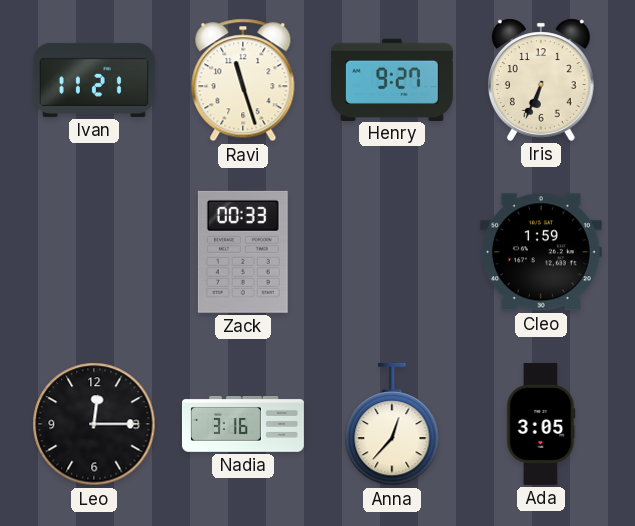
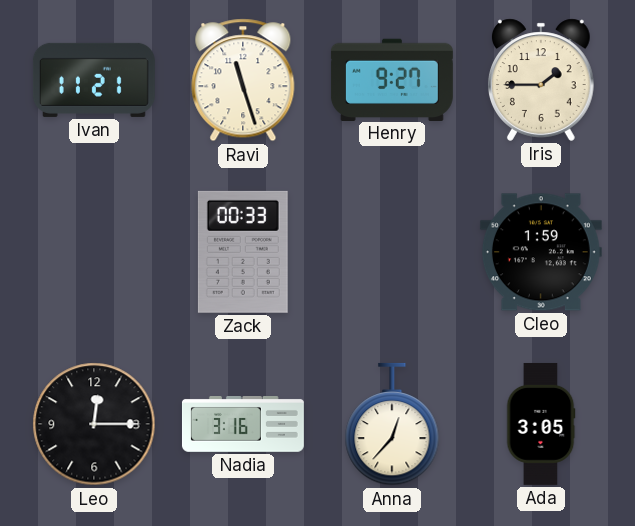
Iris: 6:34 -> 1:45 (541, 80)
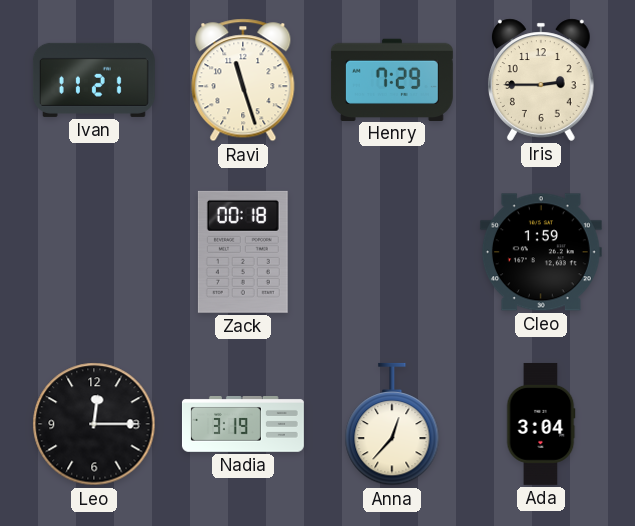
Henry: 9:27 -> 7:29 (392, 79)
Iris: 1:45 -> 2:45 (541, 80)
Zack: 00:33 -> 00:18 (243, 252)
Nadia: 3:16 -> 3:19 (243, 425)
Ada: 3:05 -> 3:04 (541, 424)
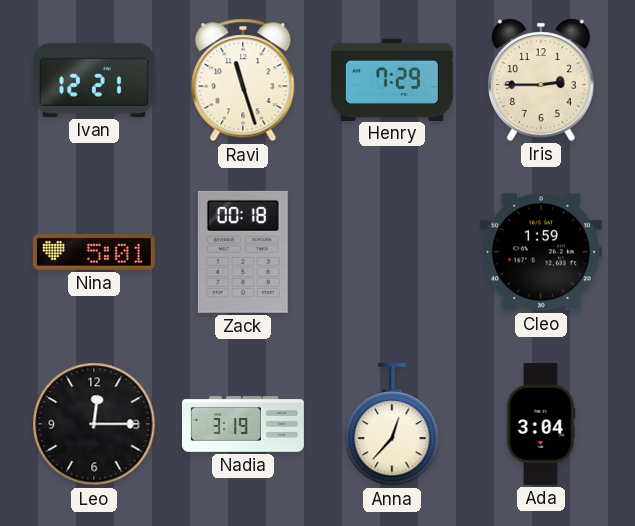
Ivan: 11:21 -> 12:21 (94, 80)
Nina: none -> 5:01 (94, 253)
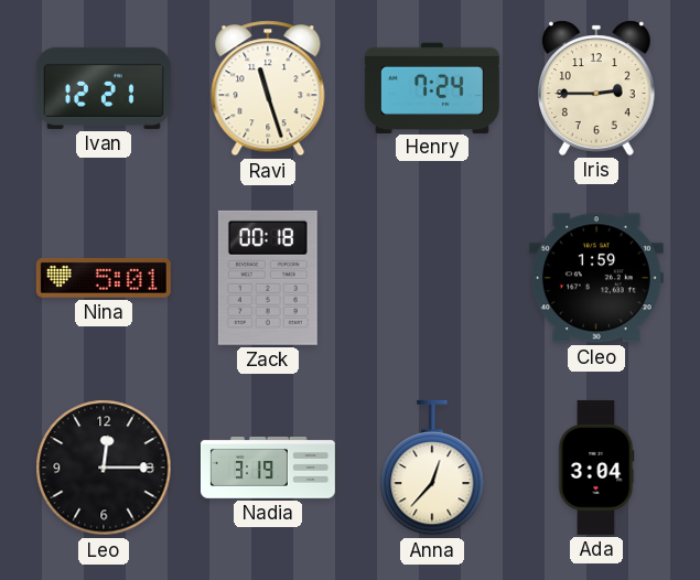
Henry: 7:29 -> 7:24 (432, 87)
